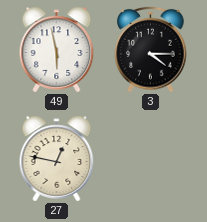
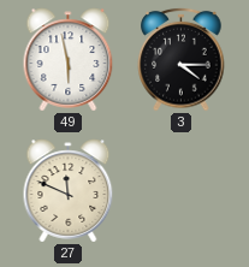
27: 12:47 -> 11:49 (69, 191)
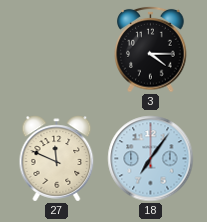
49: 5:58 -> none (69, 60)
18: none -> 7:06 (151, 159)
